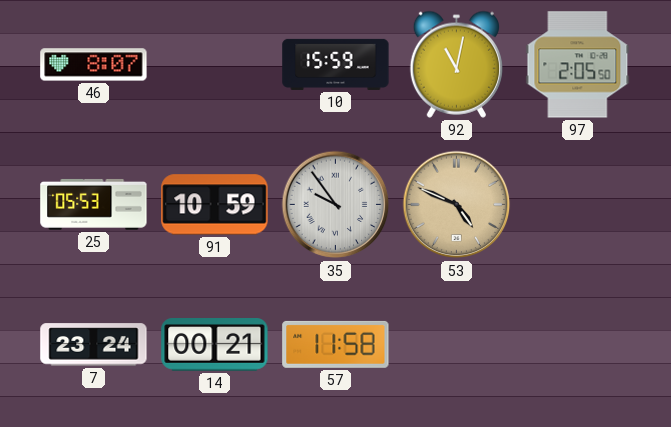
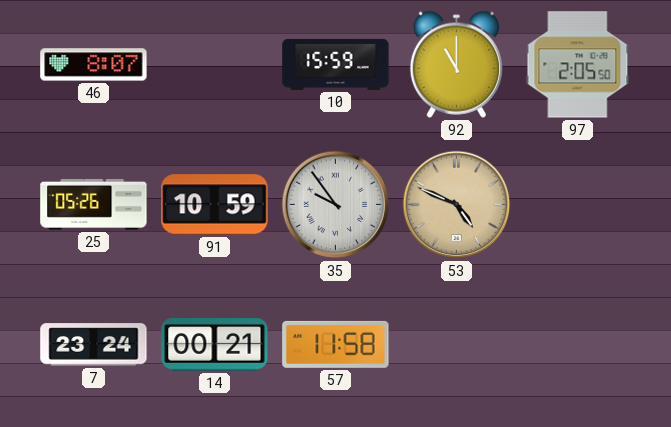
92: 11:02 -> 11:00 (456, 64)
25: 05:53 -> 05:26 (94, 204)
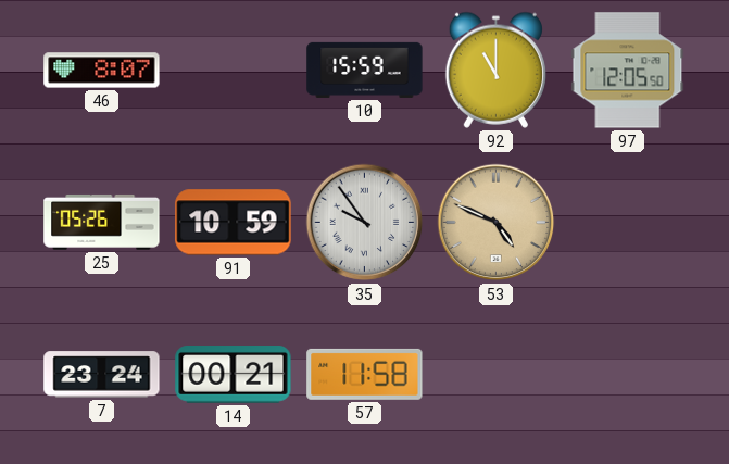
97: 2:05 -> 12:05 (628, 71)
